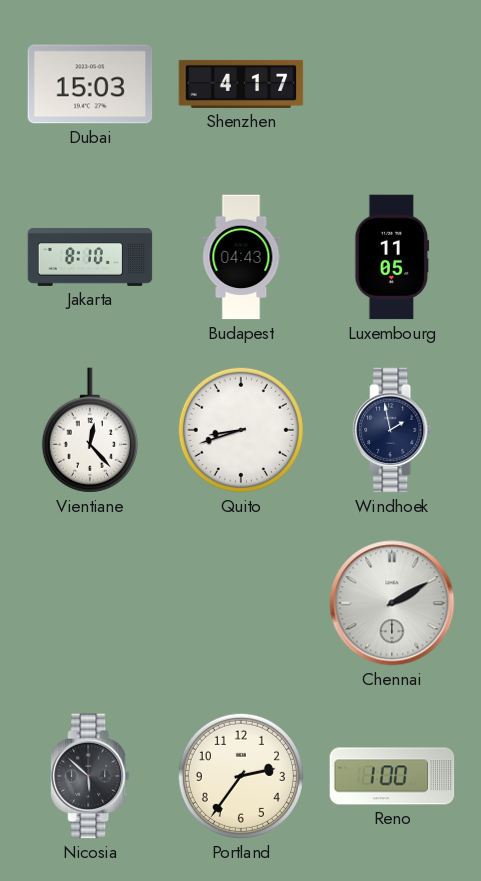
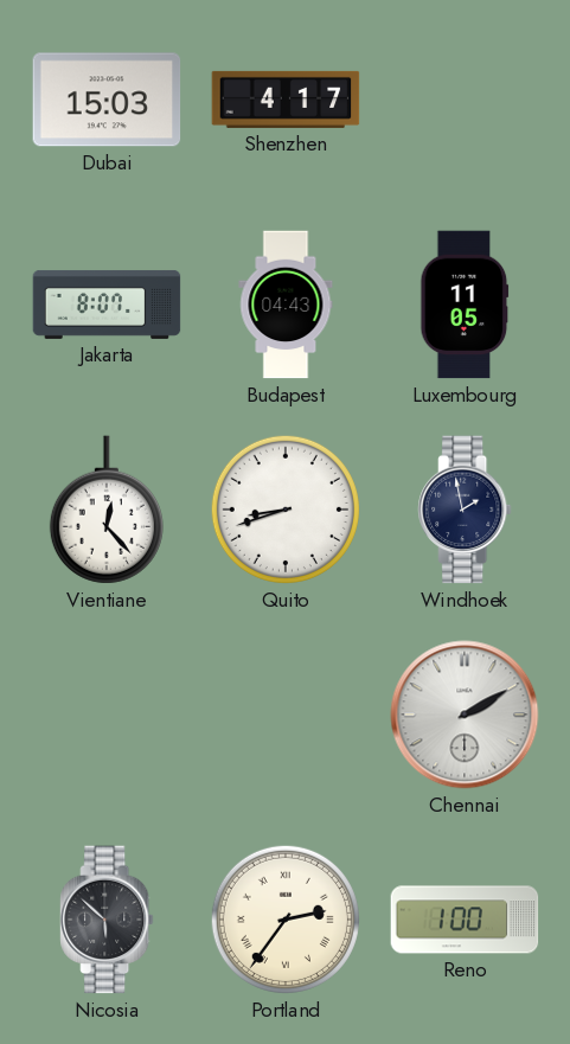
Jakarta: 8:10 -> 8:07 (107, 305)
Portland numerals: Arabic -> Roman (286, 920)
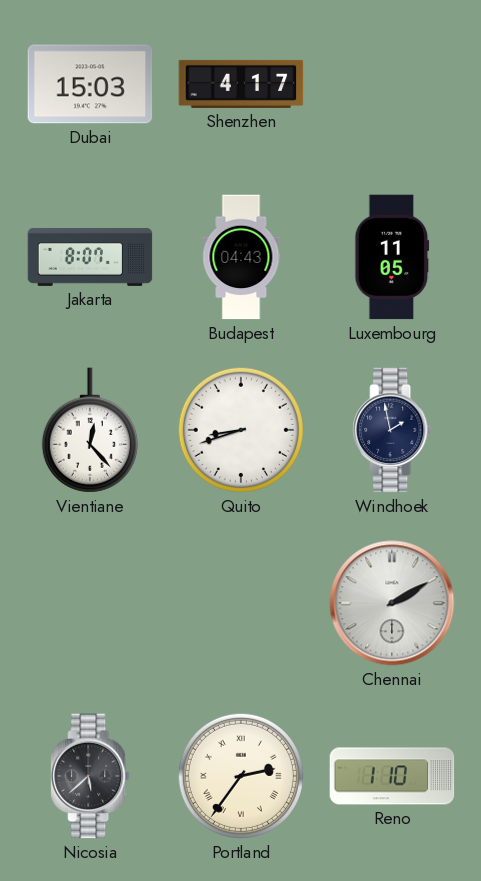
Nicosia: 5:52 -> 5:38 (90, 776)
Reno: 1:00 -> 1:10 (392, 776)
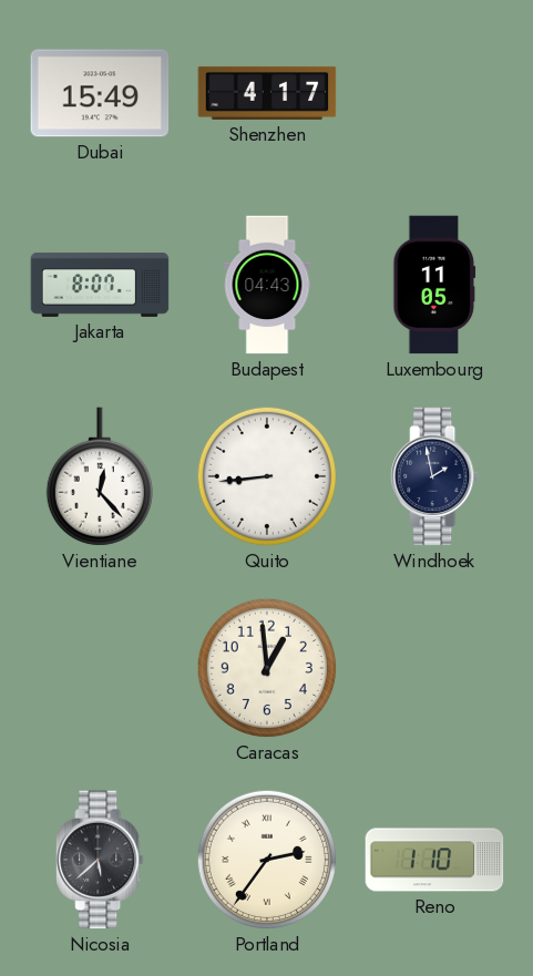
Dubai: 15:03 -> 15:49 (100, 93)
Quito: 8:42 -> 8:44 (267, 476)
Caracas: none -> 12:59 (267, 668)
Chennai: 2:10 -> none (392, 603)
